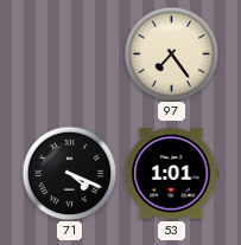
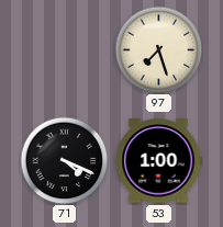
97: 7:24 -> 7:27 (158, 49)
53: 1:01 -> 1:00 (158, 161)
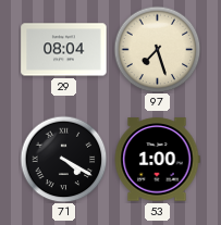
29: none -> 08:04 (64, 50)
71: 4:19 -> 4:20 (63, 159)
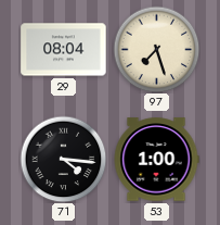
71: 4:20 -> 4:16 (63, 159)
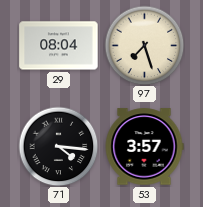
53: 1:00 -> 3:57 (144, 147)
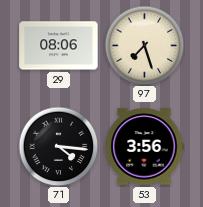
29: 08:04 -> 08:06 (59, 46)
53: 3:57 -> 3:56 (144, 147)
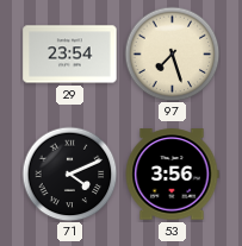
29: 08:06 -> 23:54 (70, 55)
71: 4:16 -> 4:11 (69, 174)
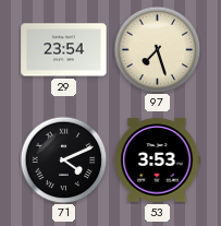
53: 3:56 -> 3:53 (157, 160)
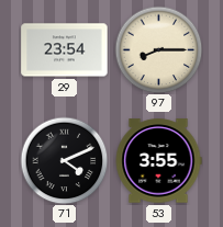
97: 7:27 -> 8:15 (158, 49)
53: 3:53 -> 3:55 (158, 161)
